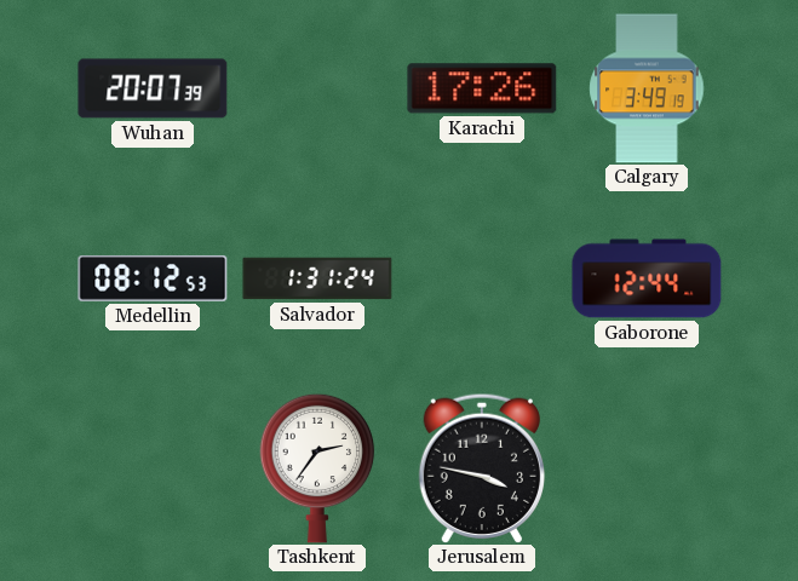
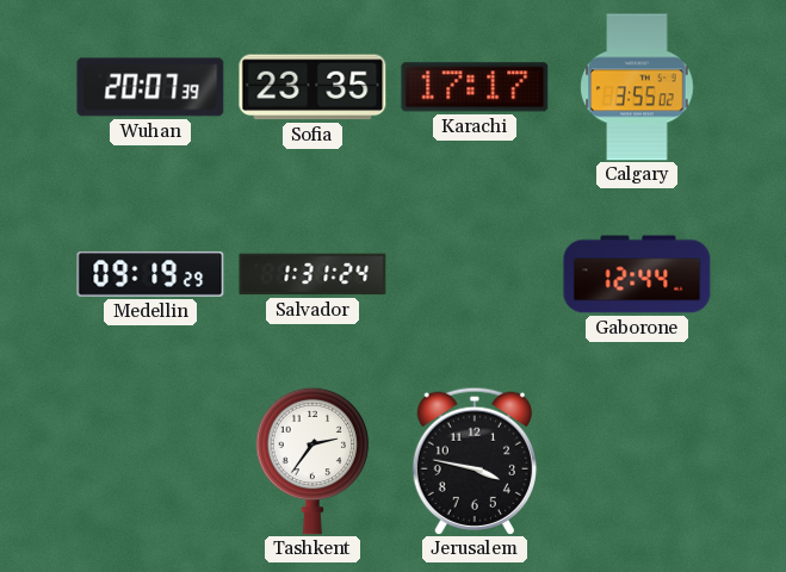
Sofia: none -> 23:35 (312, 87)
Karachi: 17:26 -> 17:17 (475, 87)
Calgary: 3:49 -> 3:55 (637, 87)
Medellin: 08:12 -> 09:19 (150, 274)
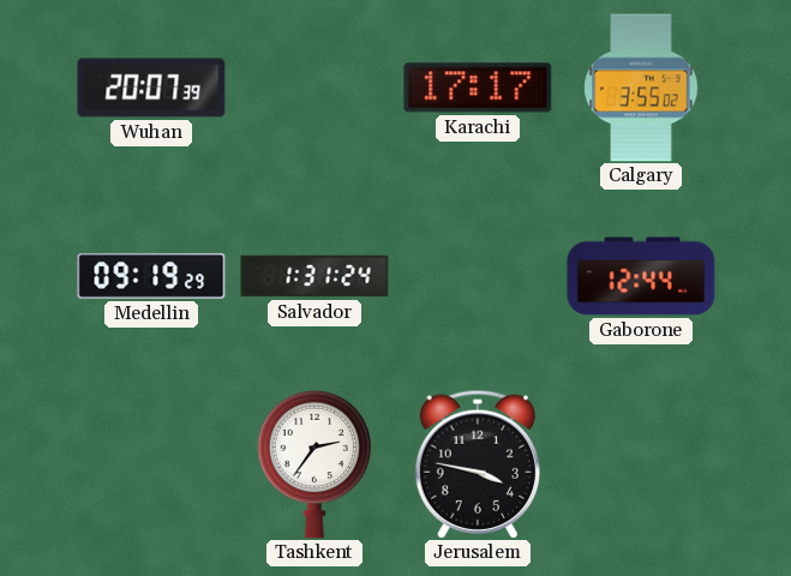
Sofia: 23:35 -> none (312, 87)
